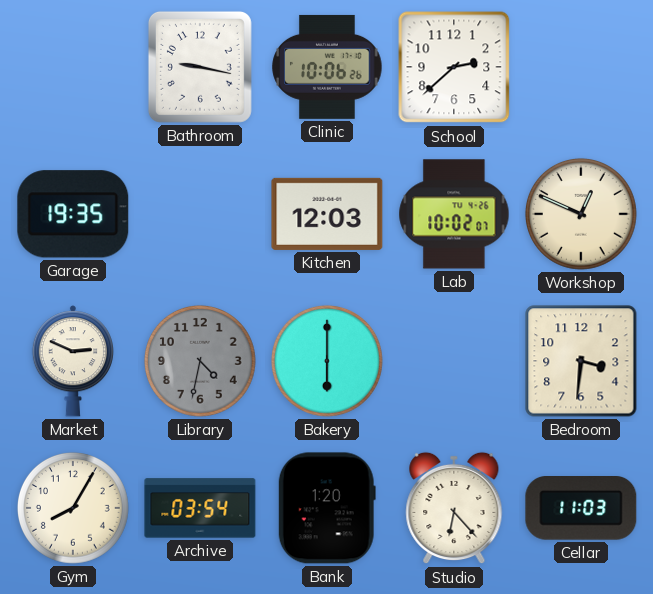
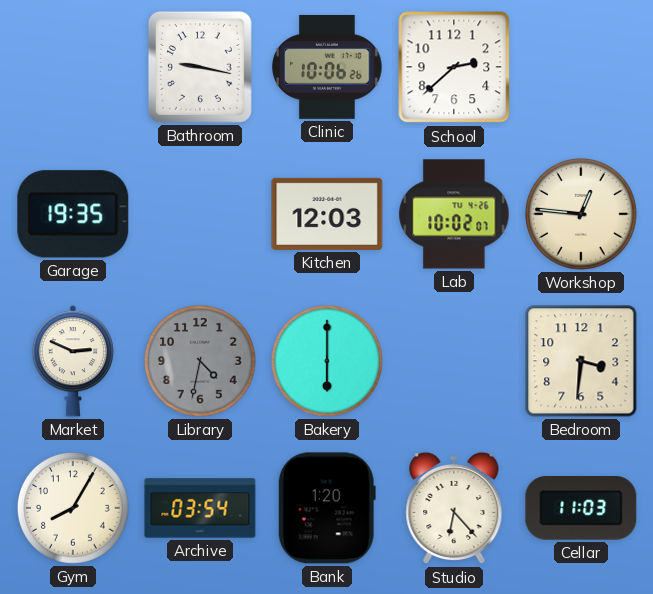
Workshop: 12:49 -> 12:46 (581, 214)
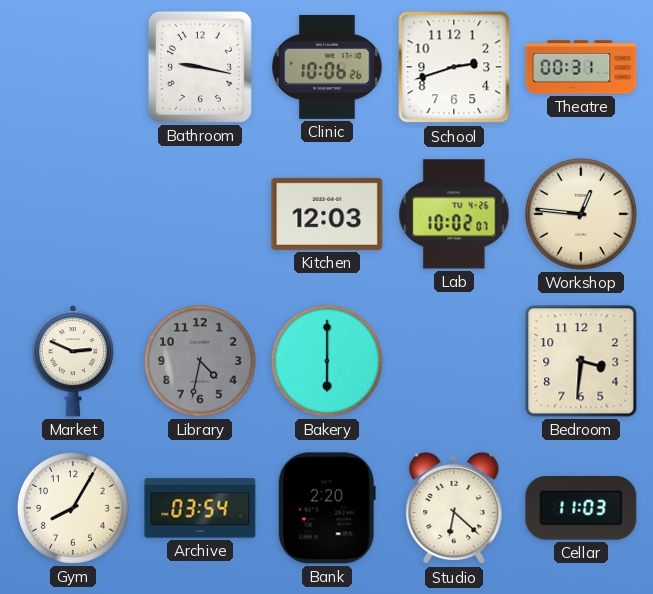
School: 2:38 -> 2:42 (454, 67)
Theatre: none -> 00:31 (581, 67)
Garage: 19:35 -> none (73, 214)
Bank: 1:20 -> 2:20 (327, 508)
Studio: 6:23 -> 6:22 (454, 508)
